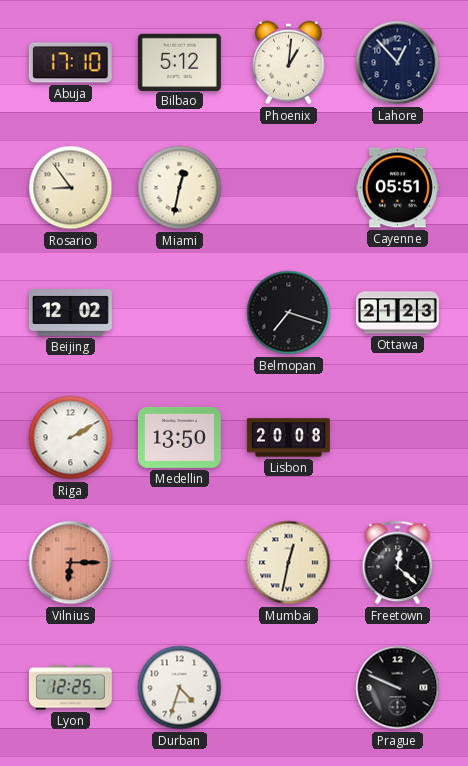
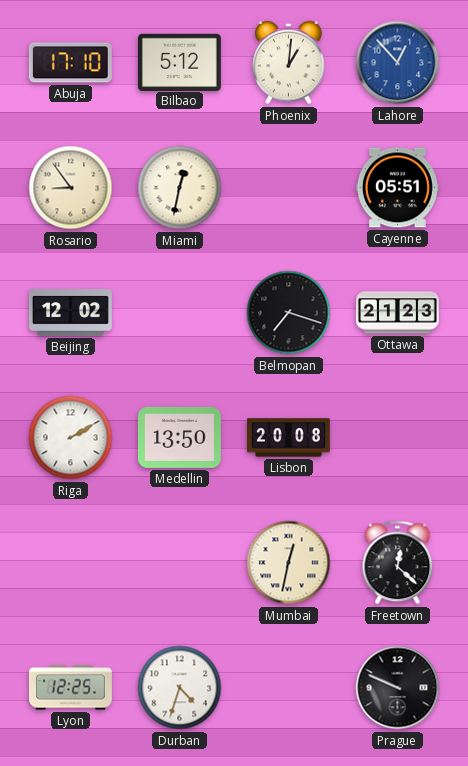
Lahore dial: navy -> blue (398, 63)
Vilnius: 6:15 -> none (71, 563)
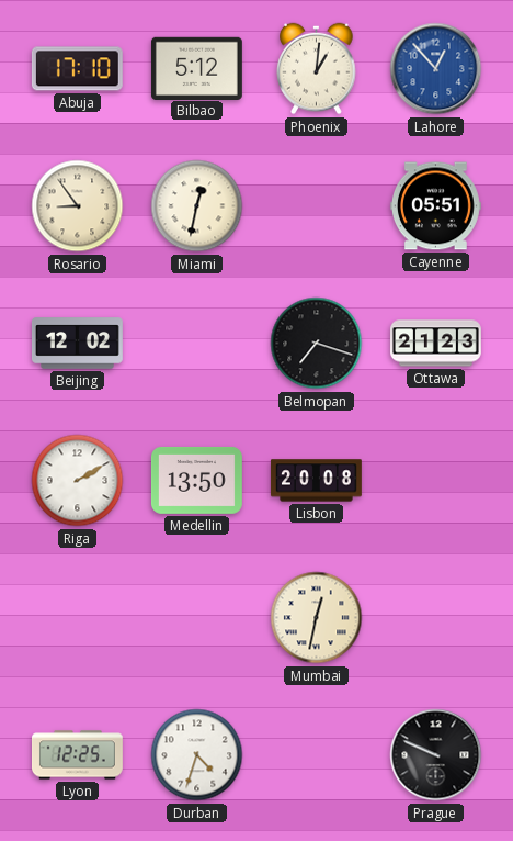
Freetown: 12:22 -> none (398, 563)
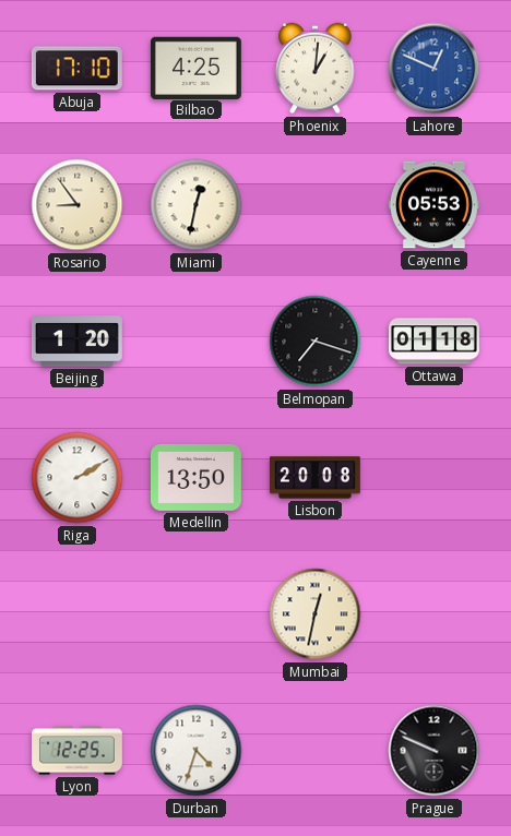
Bilbao: 5:12 -> 4:25 (195, 68)
Lahore: 12:53 -> 12:49 (435, 69)
Cayenne: 05:51 -> 05:53 (433, 205)
Beijing: 12:02 -> 1:20 (76, 342)
Ottawa: 21:23 -> 01:18 (435, 342)
